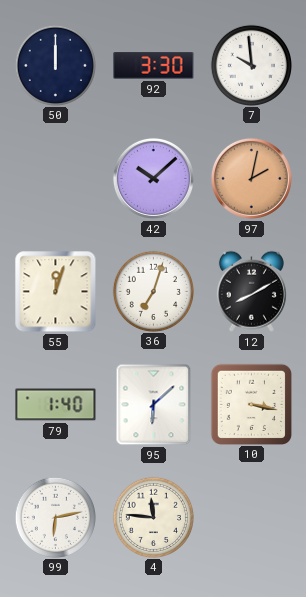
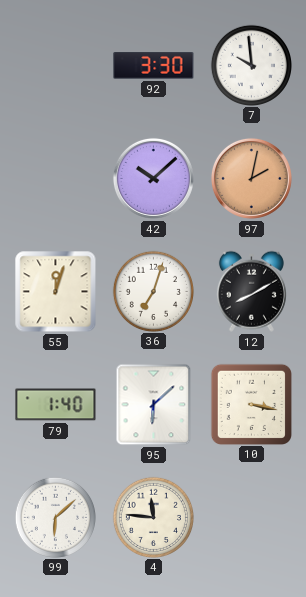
50: 12:00 -> none (55, 65)
99: 6:13 -> 6:08 (55, 517)
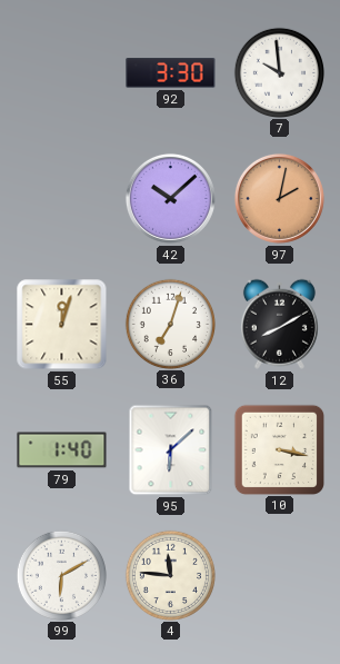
99: 6:08 -> 6:10 (61, 575)
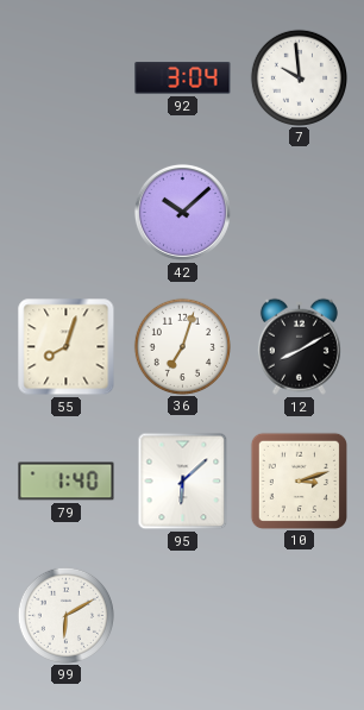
92: 3:30 -> 3:04 (183, 78)
97: 2:02 -> none (279, 198)
55: 12:03 -> 8:03 (67, 347)
10: 3:17 -> 3:12 (299, 480)
4: 11:46 -> none (170, 575)
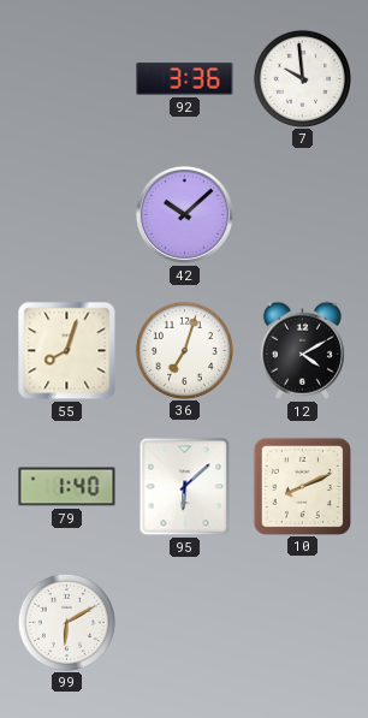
92: 3:04 -> 3:36 (185, 79)
12: 8:10 -> 4:10 (302, 350)
10: 3:12 -> 8:11 (302, 486)
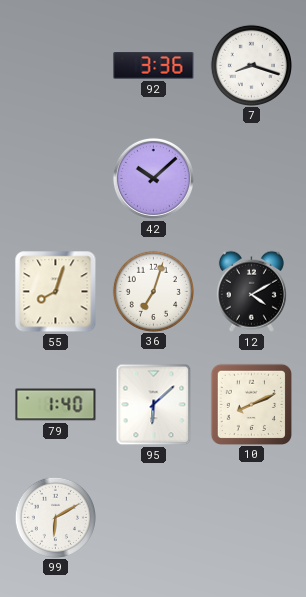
7: 9:59 -> 8:18 (251, 65)
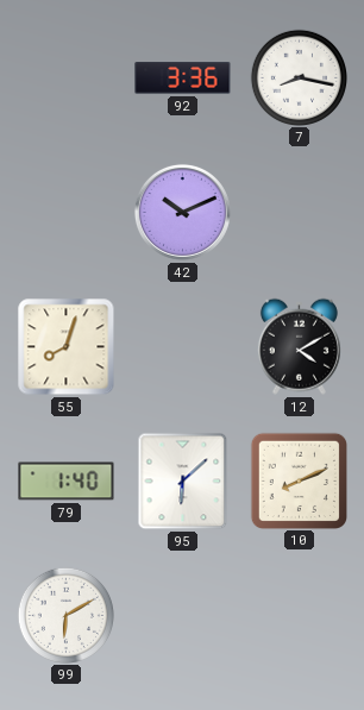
7: 8:18 -> 8:17 (299, 77)
42: 10:08 -> 10:11 (182, 212)
36: 7:03 -> none (153, 291)
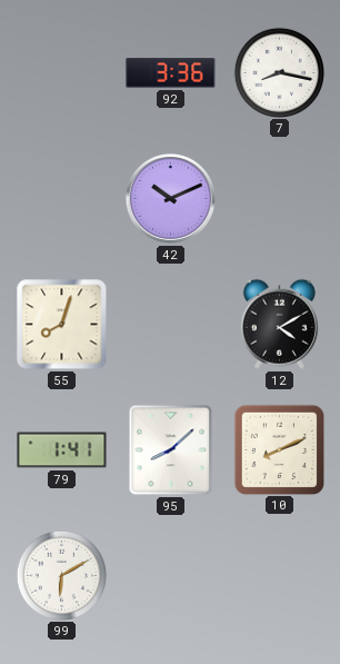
79: 1:40 -> 1:41 (62, 450)
95: 6:08 -> 8:08 (171, 450)
